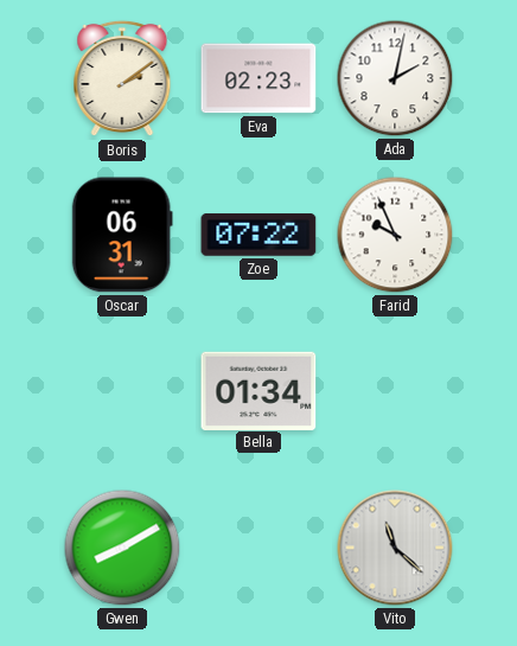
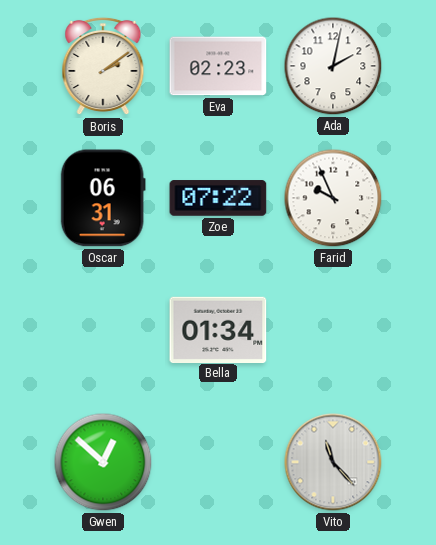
Gwen: 8:10 -> 12:52 (103, 462)
Vito: 11:22 -> 11:23 (333, 462)
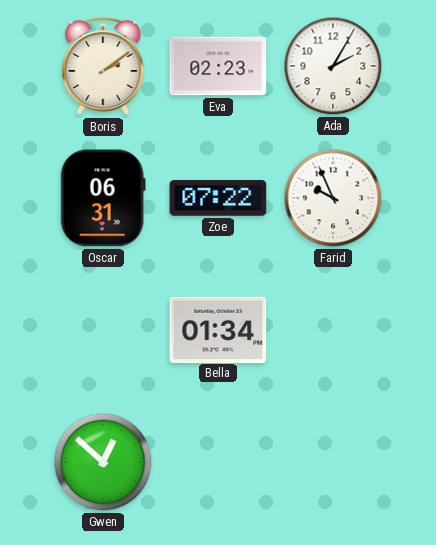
Ada: 2:02 -> 2:05 (333, 66)
Vito: 11:23 -> none (333, 462)
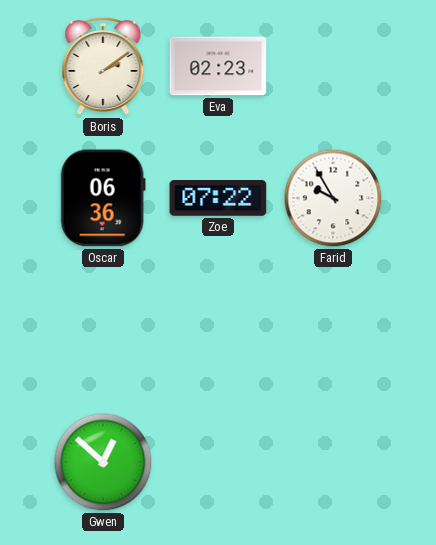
Ada: 2:05 -> none (333, 66)
Oscar: 06:31 -> 06:36 (103, 198)
Farid: 9:56 -> 9:55 (333, 198)
Bella: 01:34 -> none (218, 329)
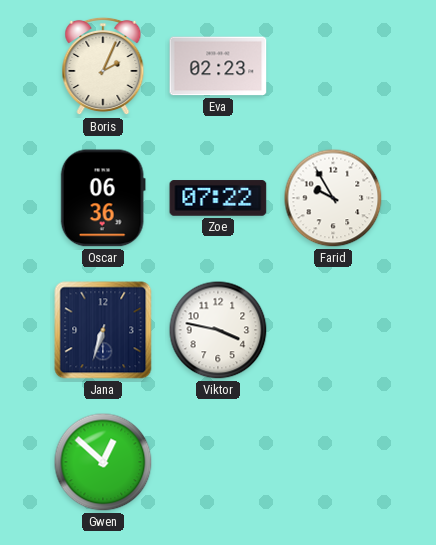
Boris: 2:09 -> 2:04 (103, 66)
Jana: none -> 6:33 (103, 330)
Viktor: none -> 3:47 (218, 330)
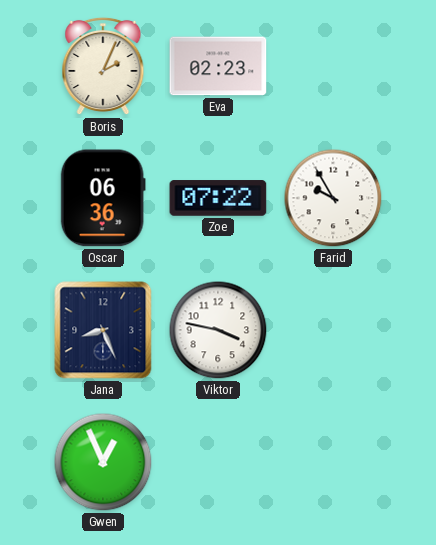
Jana: 6:33 -> 8:26 (103, 330)
Gwen: 12:52 -> 12:56 (103, 462)
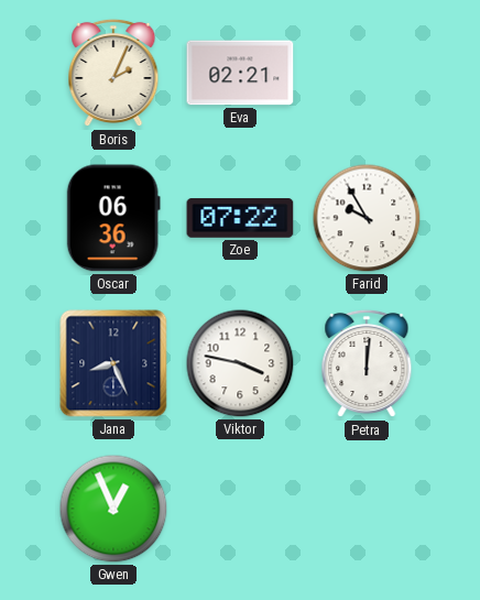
Eva: 02:23 -> 02:21 (240, 73)
Petra: none -> 12:01 (367, 363)
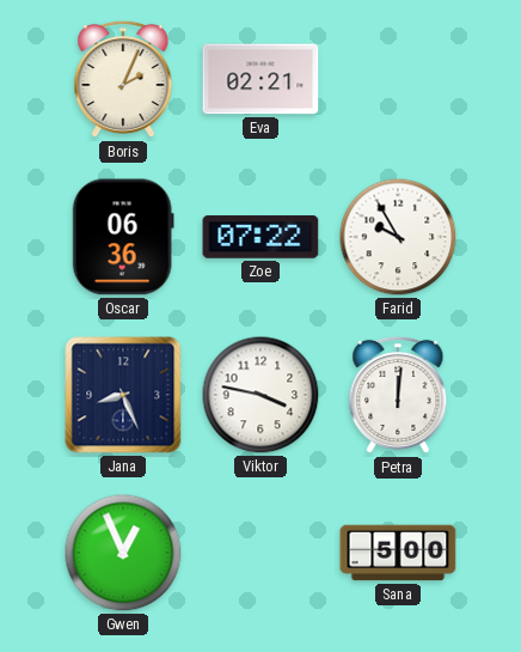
Sana: none -> 5:00 (398, 553)
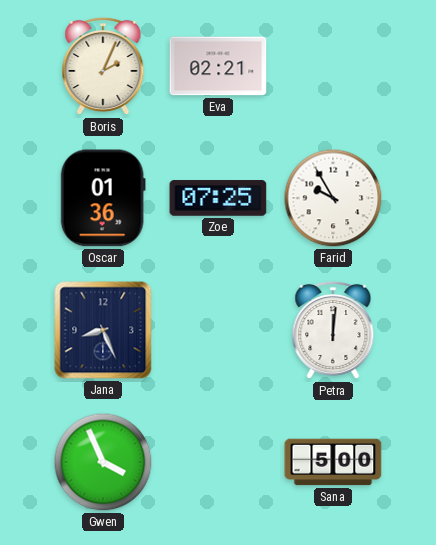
Oscar: 06:36 -> 01:36 (103, 198)
Zoe: 07:22 -> 07:25 (218, 198)
Viktor: 3:47 -> none (260, 395)
Gwen: 12:56 -> 3:56 (103, 462)
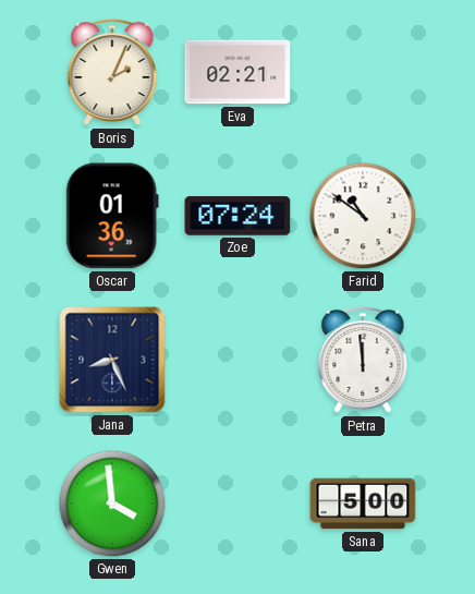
Zoe: 07:25 -> 07:24 (237, 216)
Farid: 9:55 -> 10:51 (363, 216)
Petra: 12:01 -> 11:59 (363, 360)
Gwen: 3:56 -> 3:59 (112, 504)
